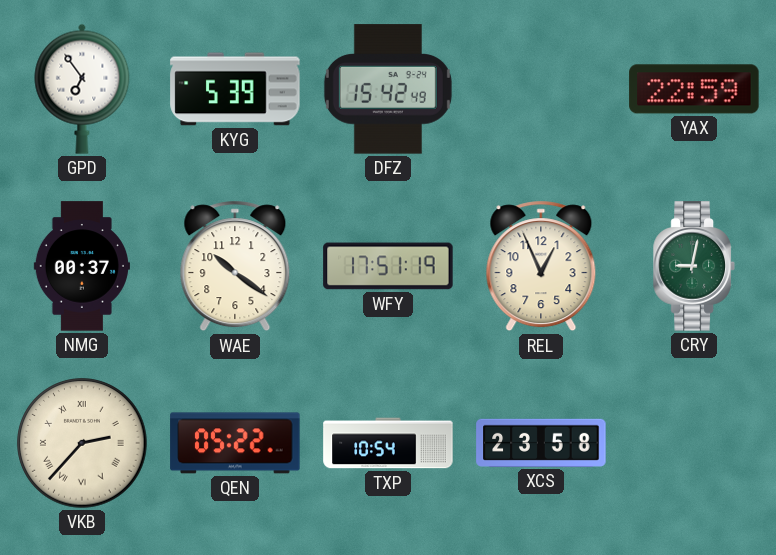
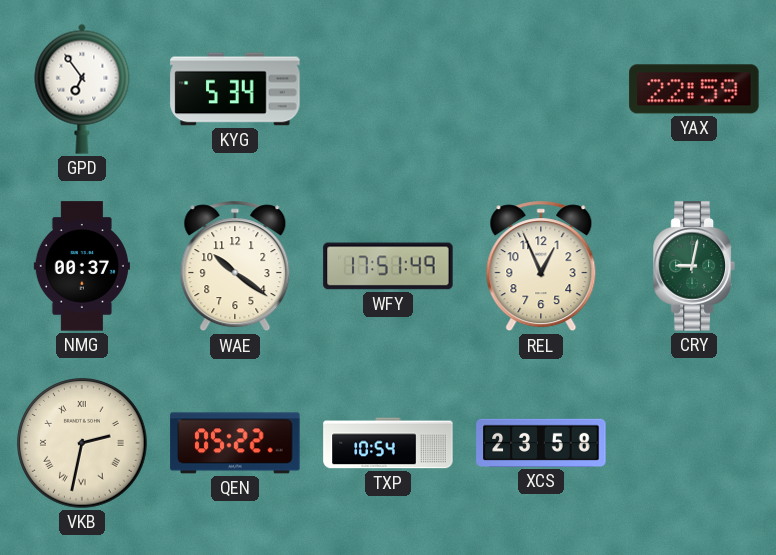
KYG: 5:39 -> 5:34 (235, 89)
DFZ: 15:42 -> none (388, 89)
WFY: 17:51:19 -> 17:51:49 (388, 266)
VKB: 2:37 -> 2:32 (82, 443)
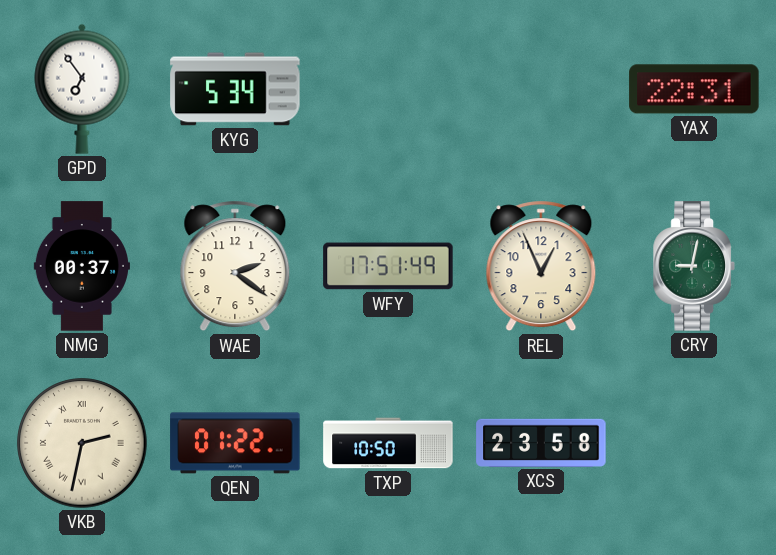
YAX: 22:59 -> 22:31 (694, 89)
WAE: 10:21 -> 2:21 (235, 266)
QEN: 05:22 -> 01:22 (235, 443)
TXP: 10:54 -> 10:50 (388, 443)
